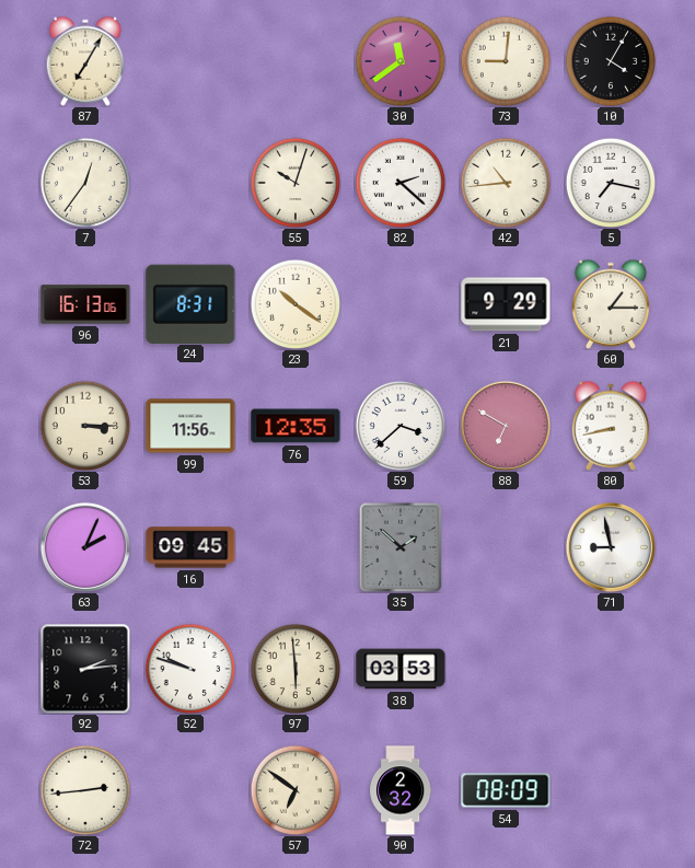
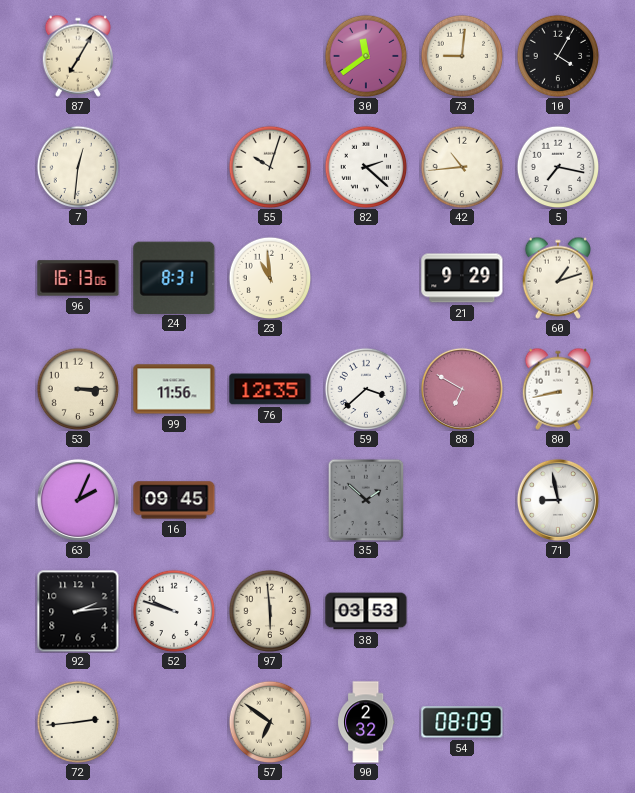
7: 12:36 -> 12:31 (78, 167)
23: 10:21 -> 10:59 (270, 278)
60: 1:15 -> 1:12 (557, 278)
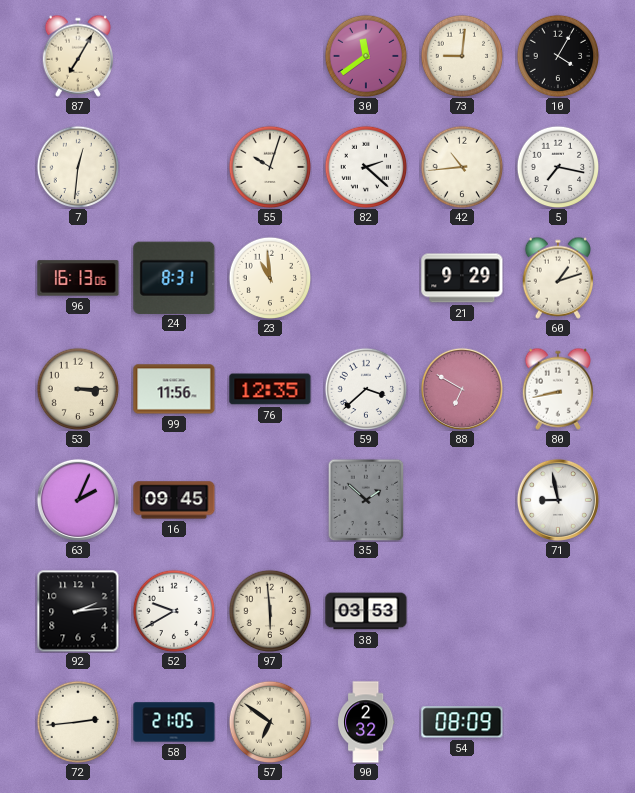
52: 9:48 -> 9:40 (174, 611)
58: none -> 21:05 (174, 722)
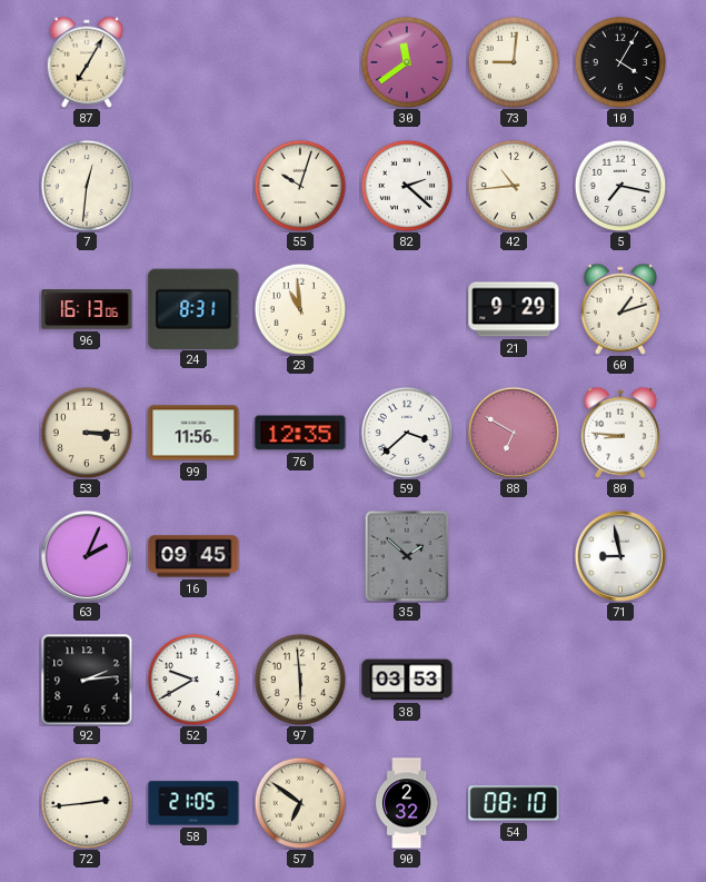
80: 8:43 -> 8:46 (619, 433)
54: 08:09 -> 08:10 (514, 803)
